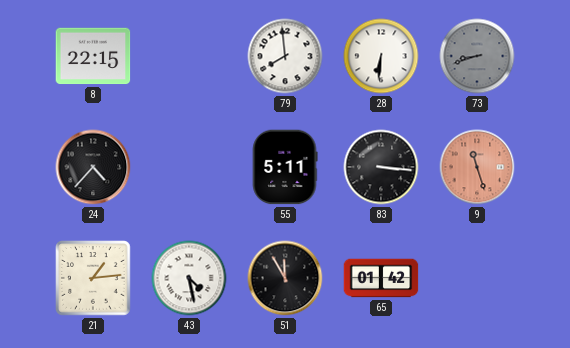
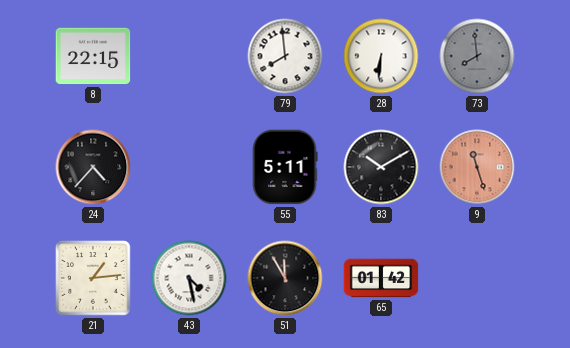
73: 8:42 -> 7:59 (477, 56)
83: 3:16 -> 10:10 (381, 167)
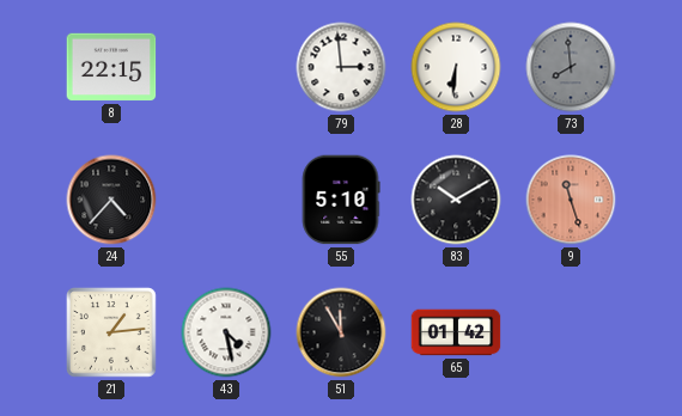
79: 7:59 -> 2:59 (341, 67)
55: 5:11 -> 5:10 (341, 200)
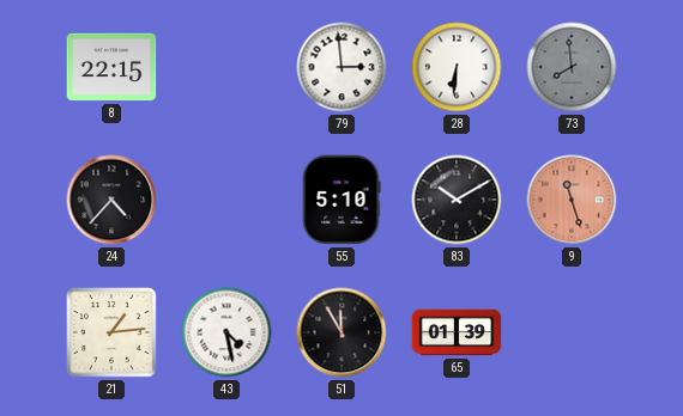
65: 01:42 -> 01:39 (457, 332)
